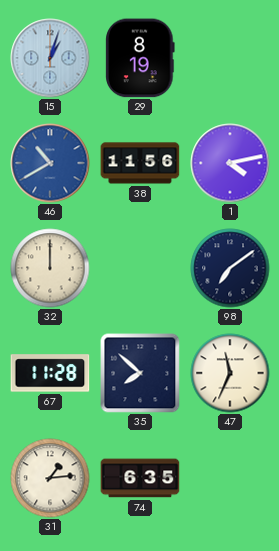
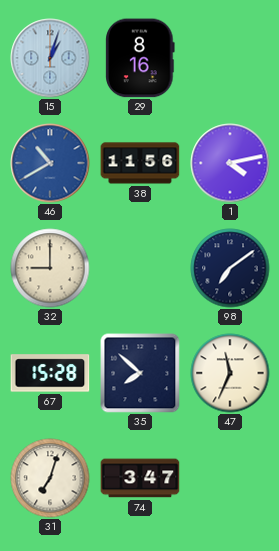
29: 8:19 -> 8:16 (140, 58)
32: 12:00 -> 9:00 (50, 268)
67: 11:28 -> 15:28 (50, 373)
31: 1:14 -> 7:03 (50, 478)
74: 6:35 -> 3:47 (140, 478)
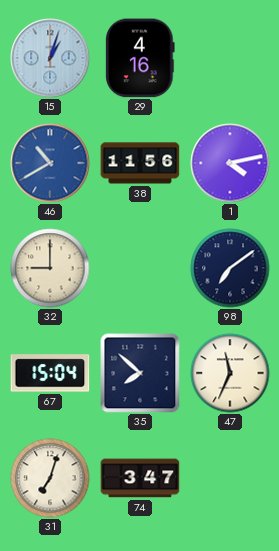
29: 8:16 -> 4:16 (140, 58)
67: 15:28 -> 15:04 (50, 373)
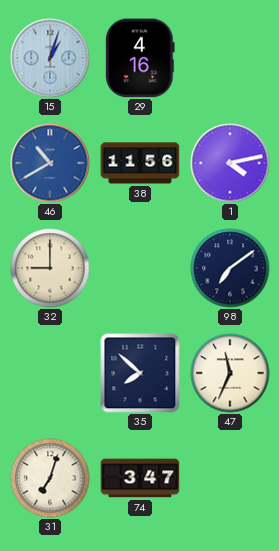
67: 15:04 -> none (50, 373)
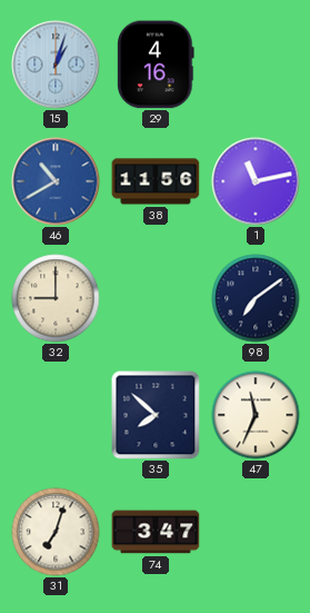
1: 4:13 -> 11:13 (256, 181)
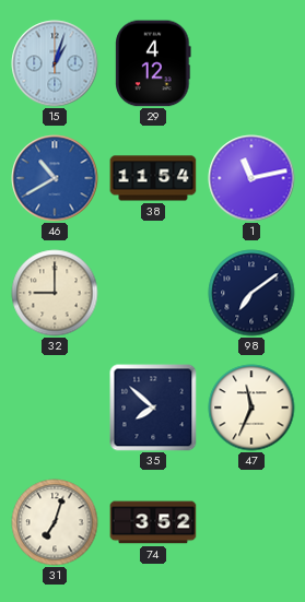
29: 4:16 -> 4:12 (153, 63)
38: 11:56 -> 11:54 (153, 178)
74: 3:47 -> 3:52 (153, 522)
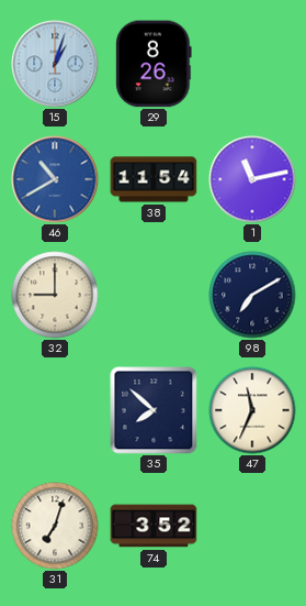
29: 4:12 -> 8:26 (154, 64)
98: 7:09 -> 7:10 (252, 295)
